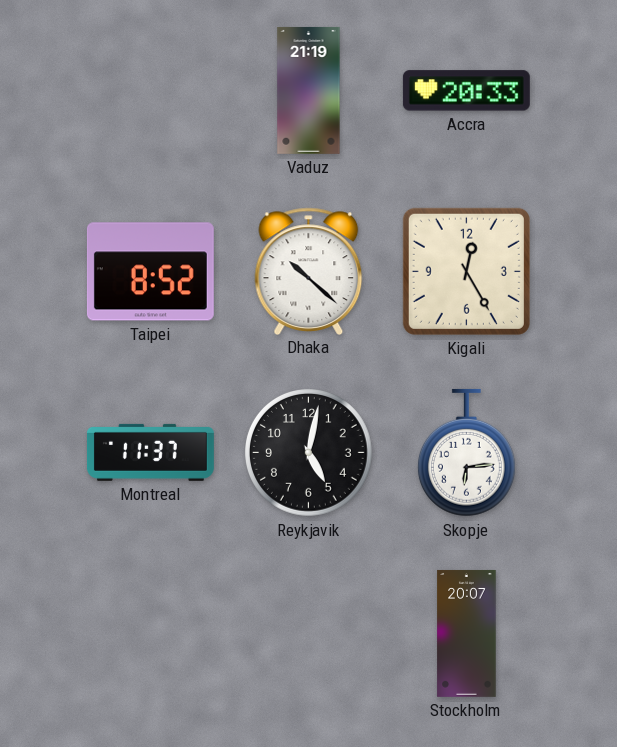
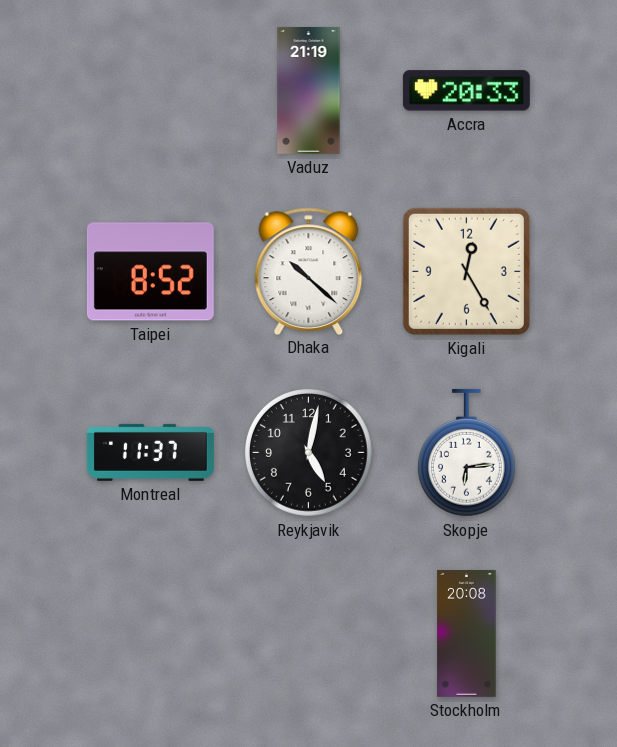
Stockholm: 20:07 -> 20:08 (467, 633)
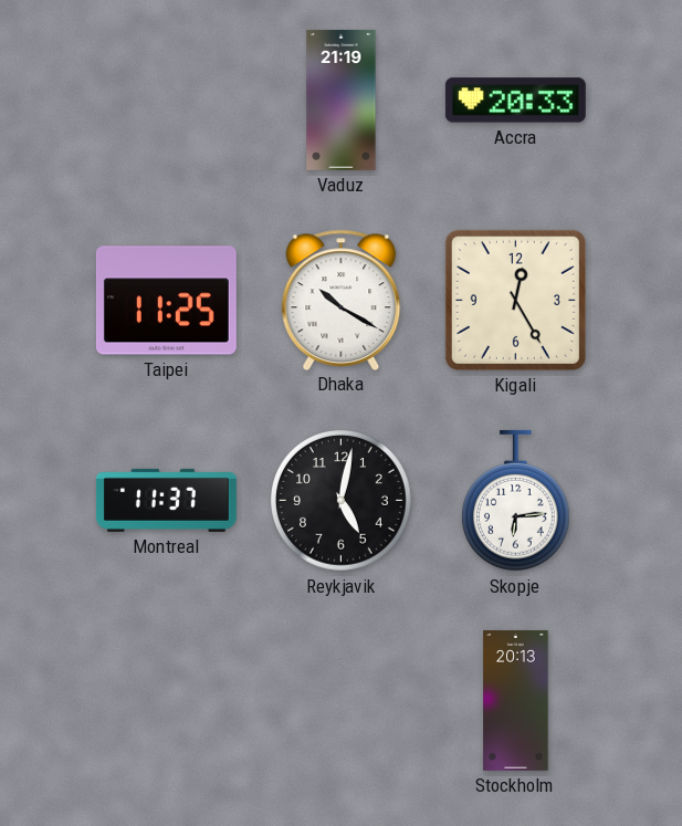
Taipei: 8:52 -> 11:25 (166, 301)
Dhaka: 10:22 -> 10:20 (342, 300)
Stockholm: 20:08 -> 20:13 (516, 700)
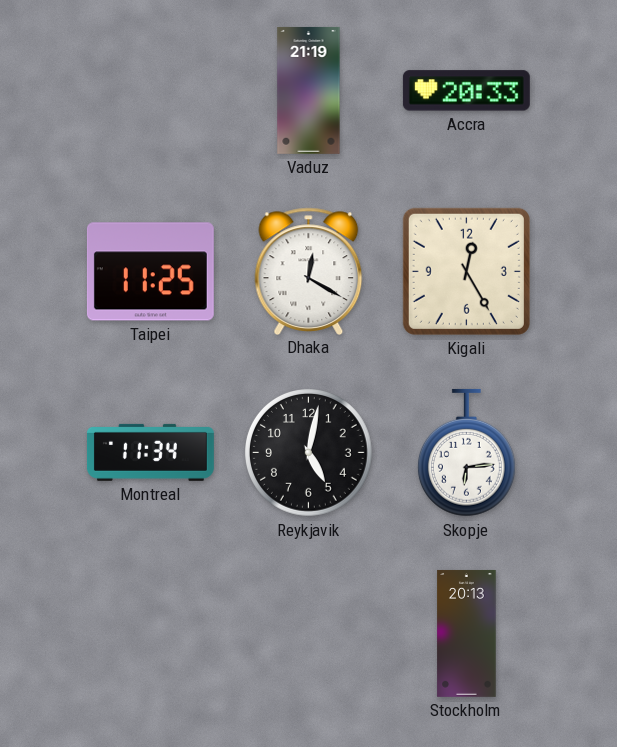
Dhaka: 10:20 -> 12:20 (309, 271)
Montreal: 11:37 -> 11:34 (150, 452)
